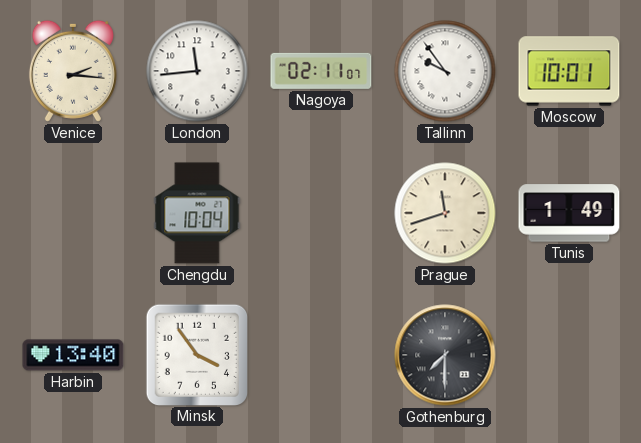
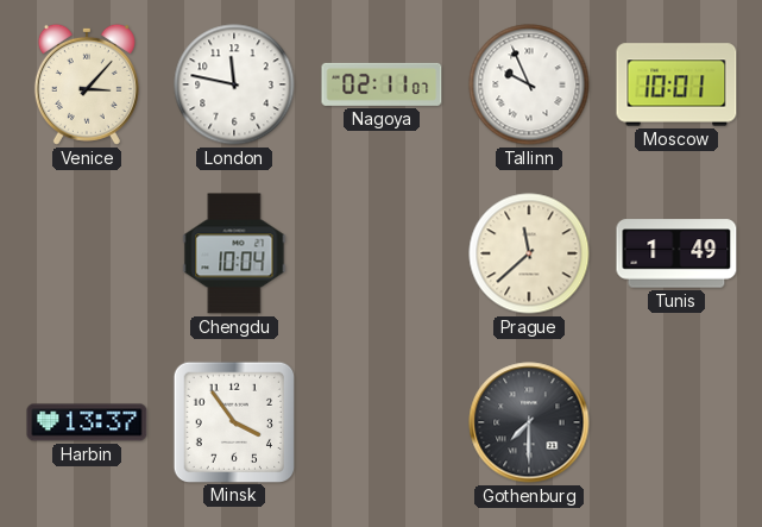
Venice: 2:16 -> 3:07 (87, 84)
London: 11:44 -> 11:47 (234, 84)
Tallinn: 9:54 -> 9:56 (529, 84)
Prague: 11:42 -> 11:38 (529, 253)
Harbin: 13:40 -> 13:37 (87, 422)
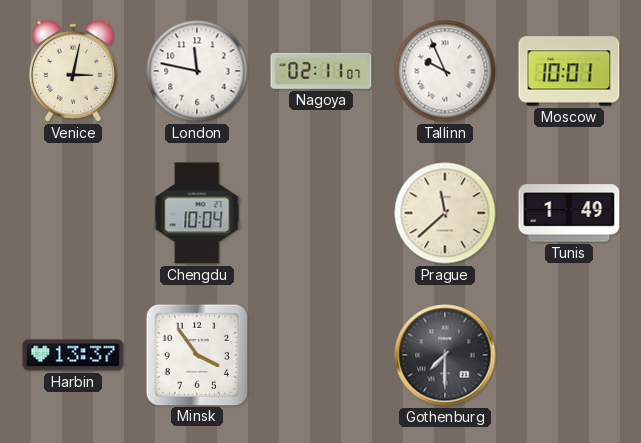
Venice: 3:07 -> 3:02 (73, 71)
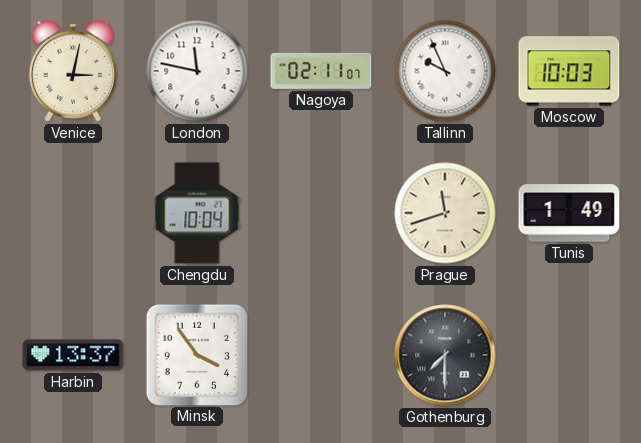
Moscow: 10:01 -> 10:03 (569, 71)
Prague: 11:38 -> 11:42 (445, 213)
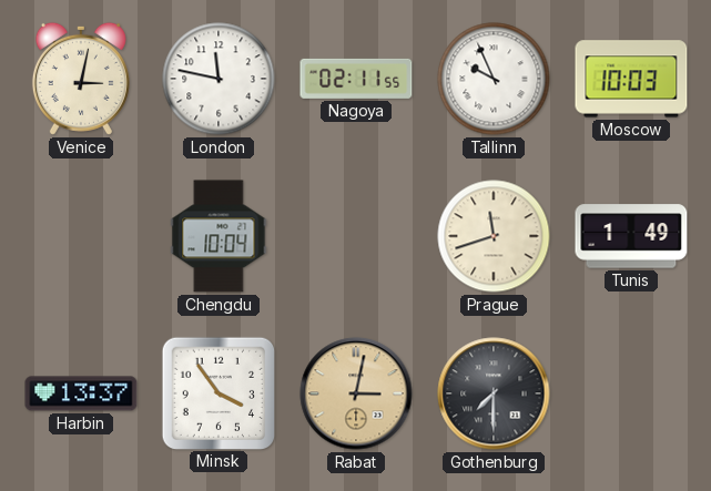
Nagoya: 02:11:07 -> 02:11:55 (356, 79)
Rabat: none -> 3:02 (356, 393)
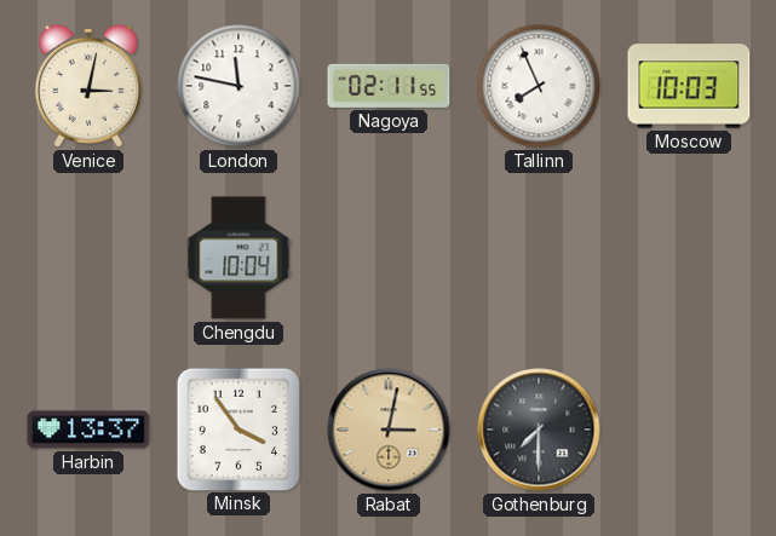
Tallinn: 9:56 -> 7:56 (539, 86)
Prague: 11:42 -> none (494, 236)
Tunis: 1:49 -> none (631, 236)
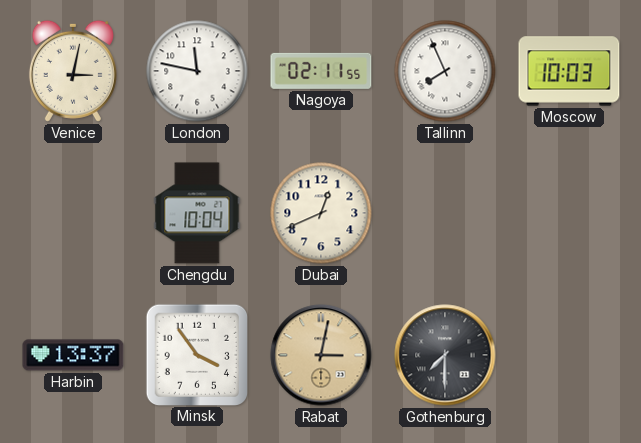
Dubai: none -> 12:41 (321, 213)
